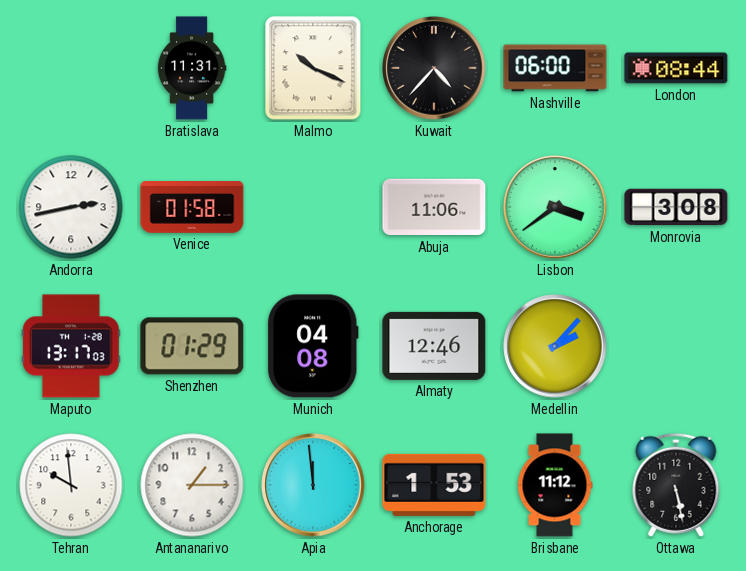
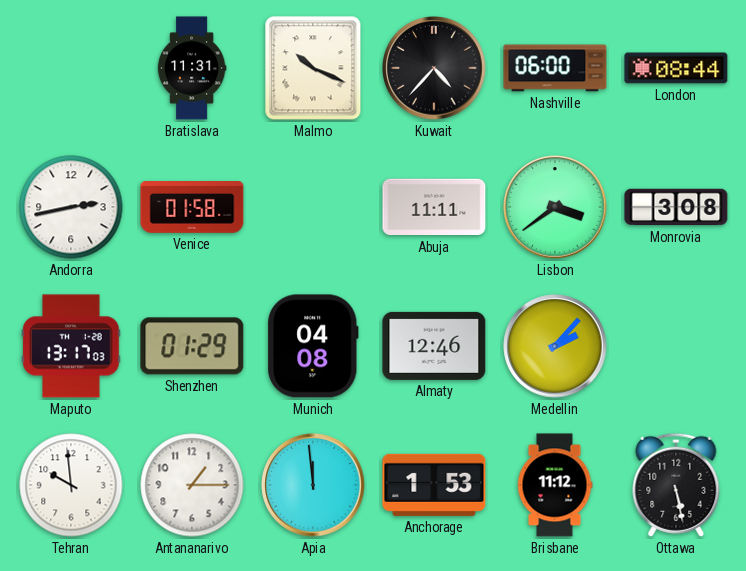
Abuja: 11:06 -> 11:11 (434, 207)
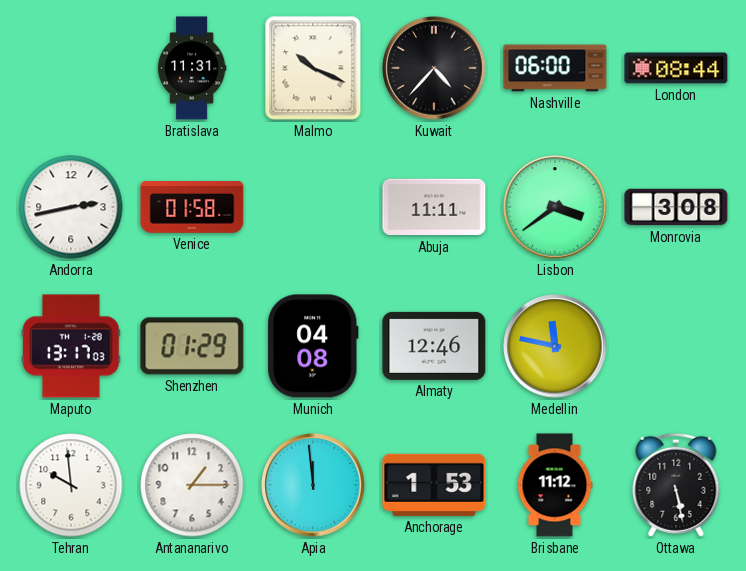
Medellin: 2:07 -> 11:47 (555, 346)
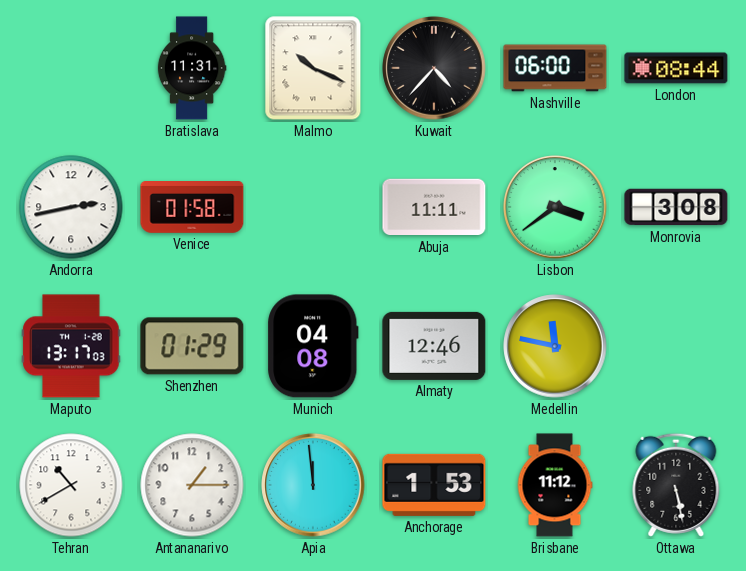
Tehran: 9:59 -> 10:40 (71, 485)
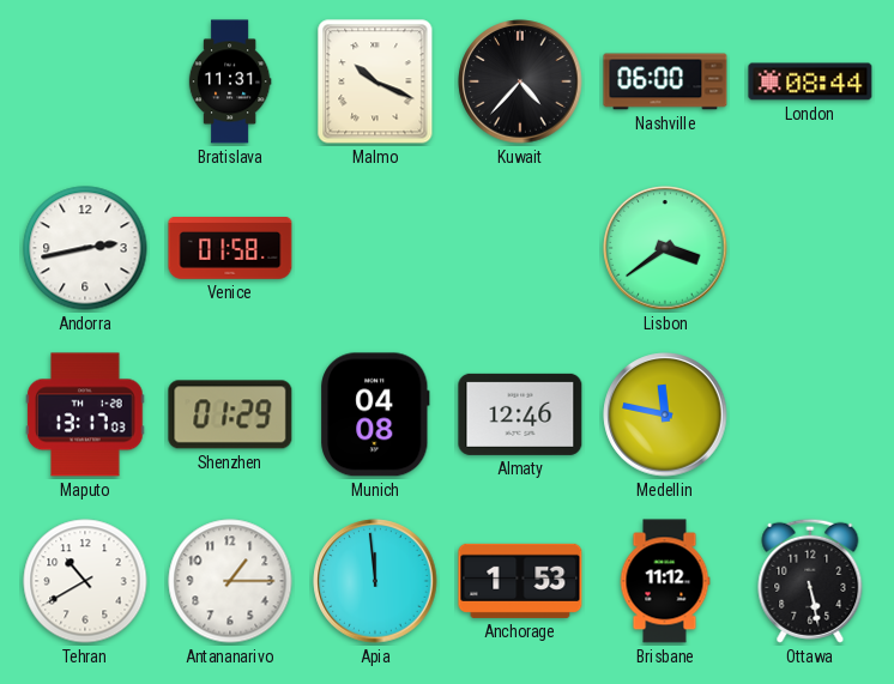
Abuja: 11:11 -> none (434, 207)
Monrovia: 3:08 -> none (676, 207)
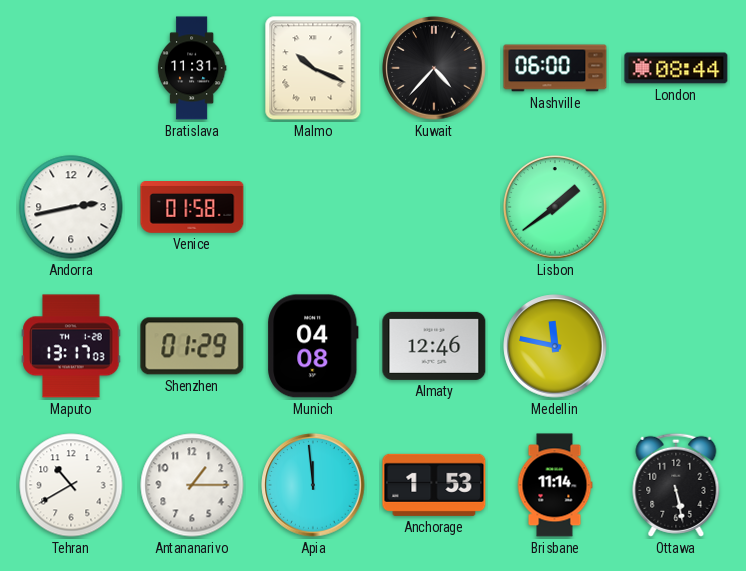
Lisbon: 3:39 -> 1:39 (555, 207)
Brisbane: 11:12 -> 11:14 (555, 485)
